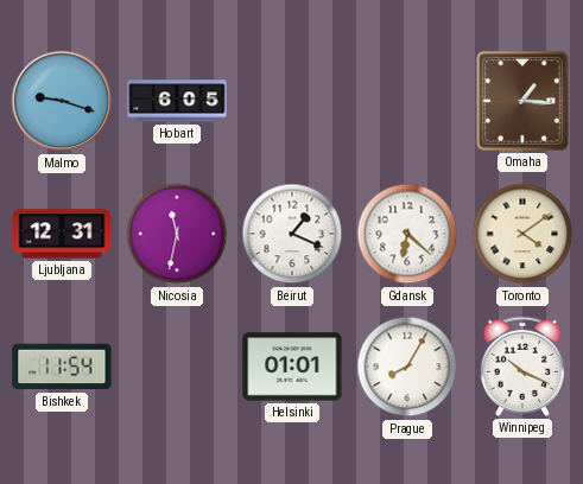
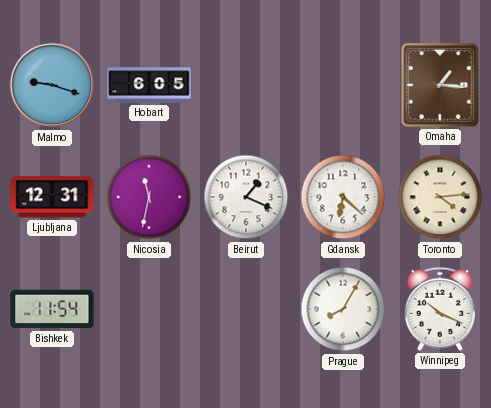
Toronto: 4:09 -> 4:14 (440, 197)
Helsinki: 01:01 -> none (292, 367)
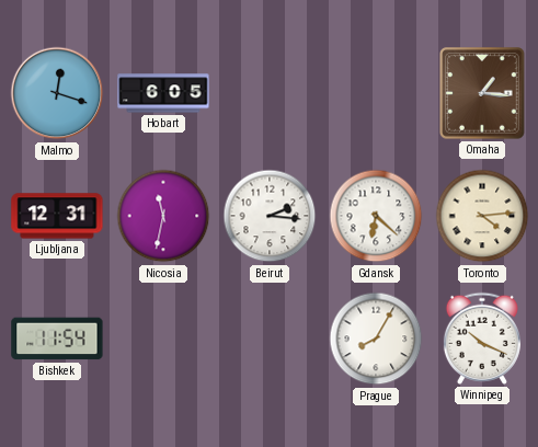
Malmo: 9:18 -> 12:18 (57, 93)
Beirut: 1:19 -> 2:16 (270, 216)
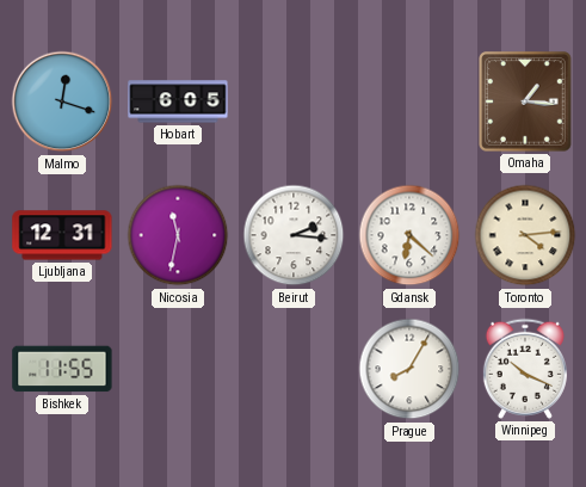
Bishkek: 11:54 -> 11:55 (62, 369)
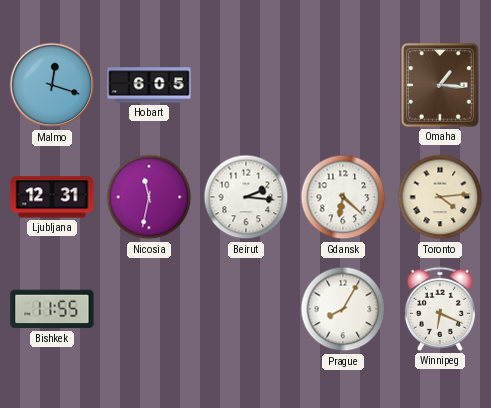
Winnipeg: 10:19 -> 6:19 (440, 309)
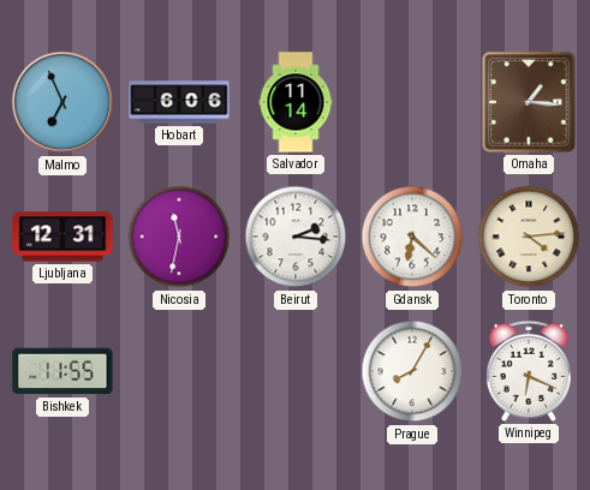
Malmo: 12:18 -> 6:56 (62, 102)
Hobart: 6:05 -> 6:06 (179, 102)
Salvador: none -> 11:14 (296, 102)
